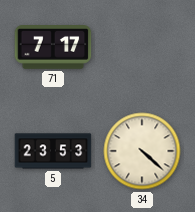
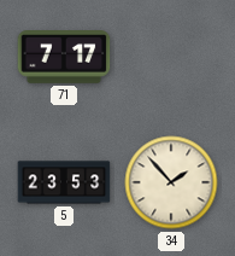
34: 4:22 -> 1:53 (171, 182)
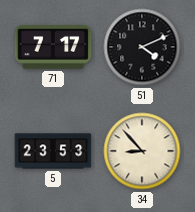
51: none -> 4:11 (142, 47)
34: 1:53 -> 8:53 (142, 151)
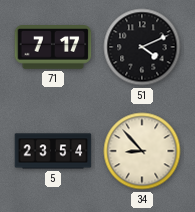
5: 23:53 -> 23:54 (53, 151)
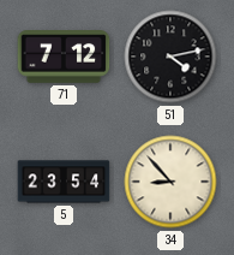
71: 7:17 -> 7:12 (64, 58)
51: 4:11 -> 4:13 (170, 57)
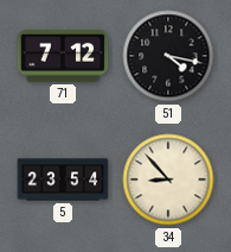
51: 4:13 -> 4:17 (168, 56)
